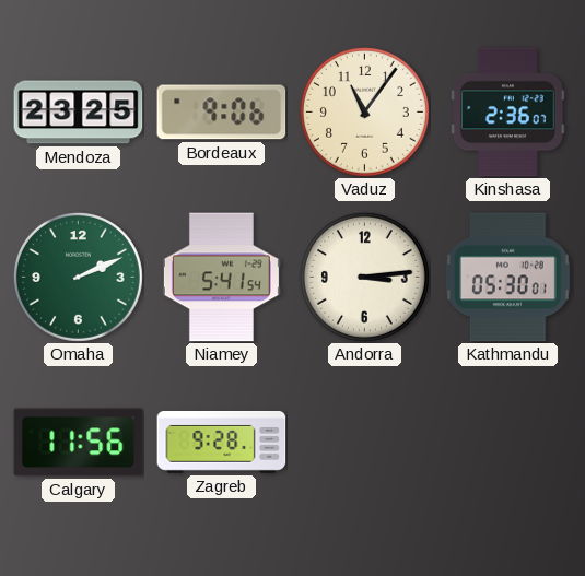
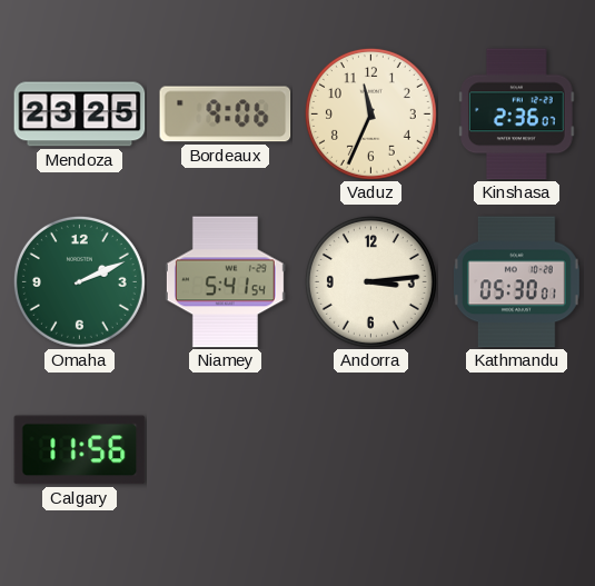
Vaduz: 11:06 -> 11:34 (370, 113)
Zagreb: 9:28 -> none (222, 442)
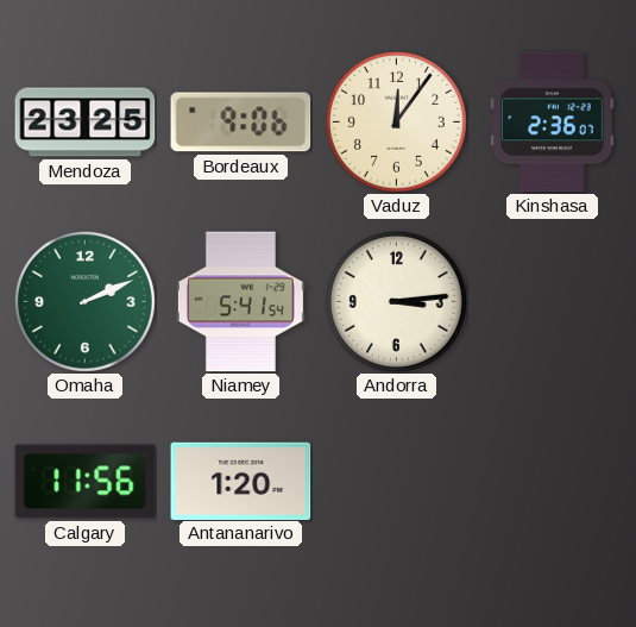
Vaduz: 11:34 -> 12:06 (396, 121)
Kathmandu: 05:30 -> none (516, 282)
Antananarivo: none -> 1:20 (241, 481)
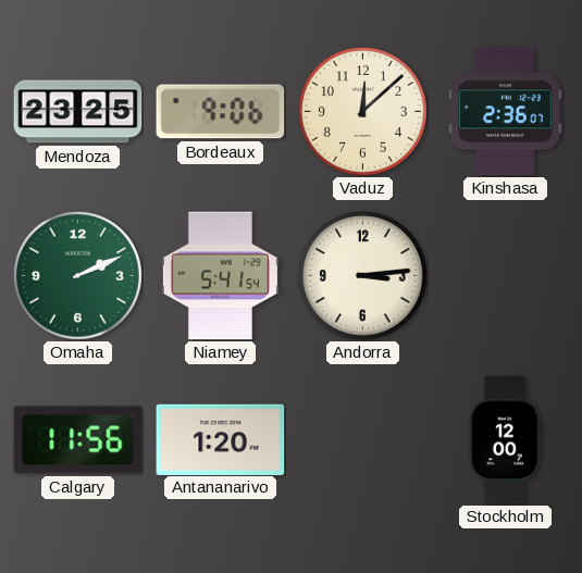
Vaduz: 12:06 -> 12:08 (362, 111)
Stockholm: none -> 12:00 (506, 440)
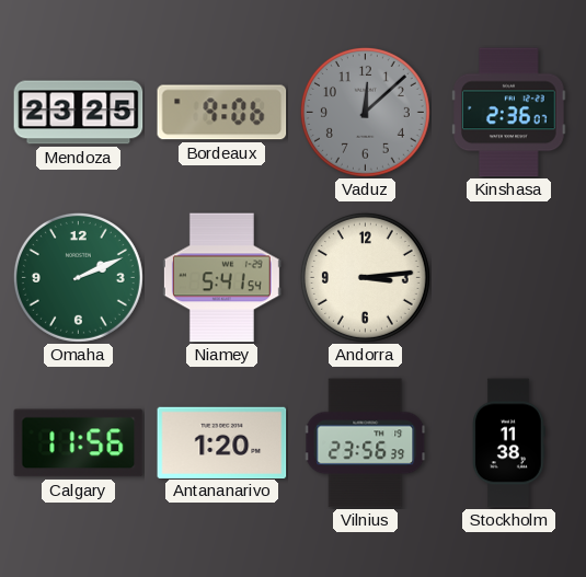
Vaduz dial: cream -> grey (365, 112)
Vilnius: none -> 23:56 (366, 443)
Stockholm: 12:00 -> 11:38 (509, 443)
